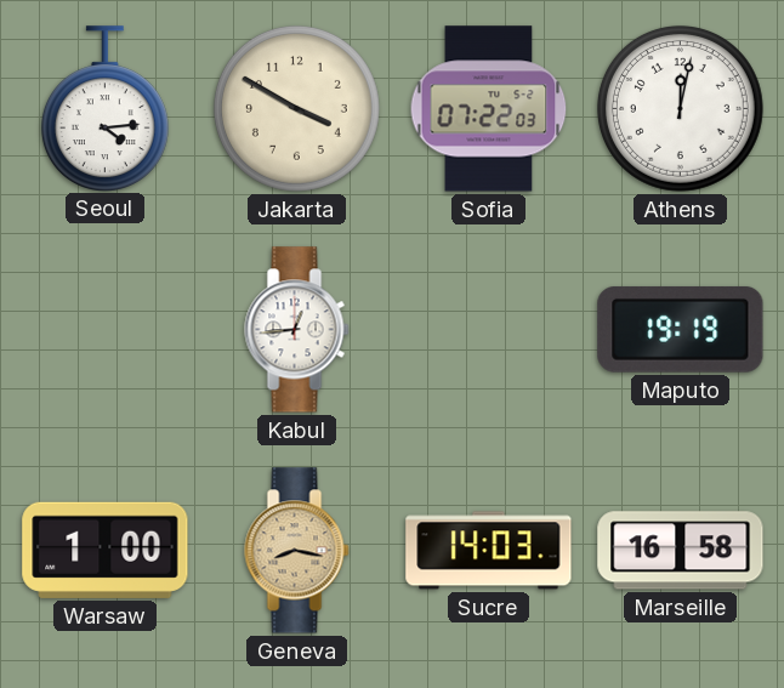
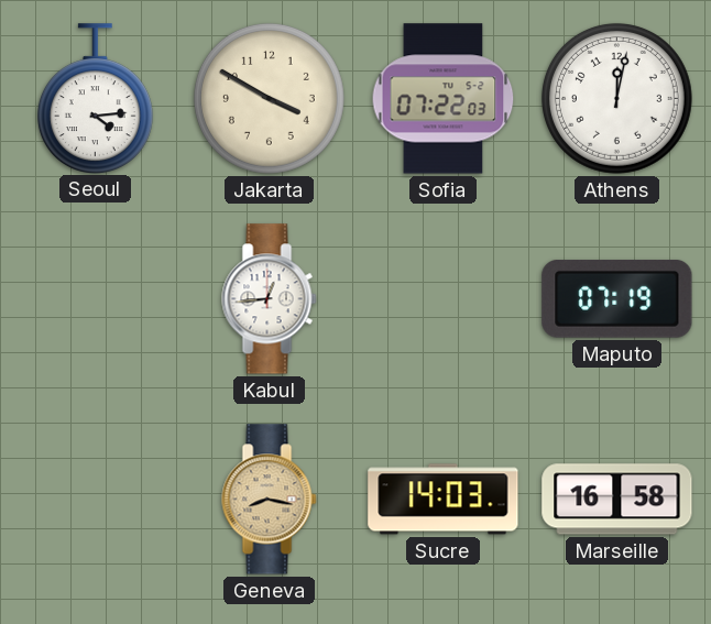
Maputo: 19:19 -> 07:19 (617, 298)
Warsaw: 1:00 -> none (106, 550)
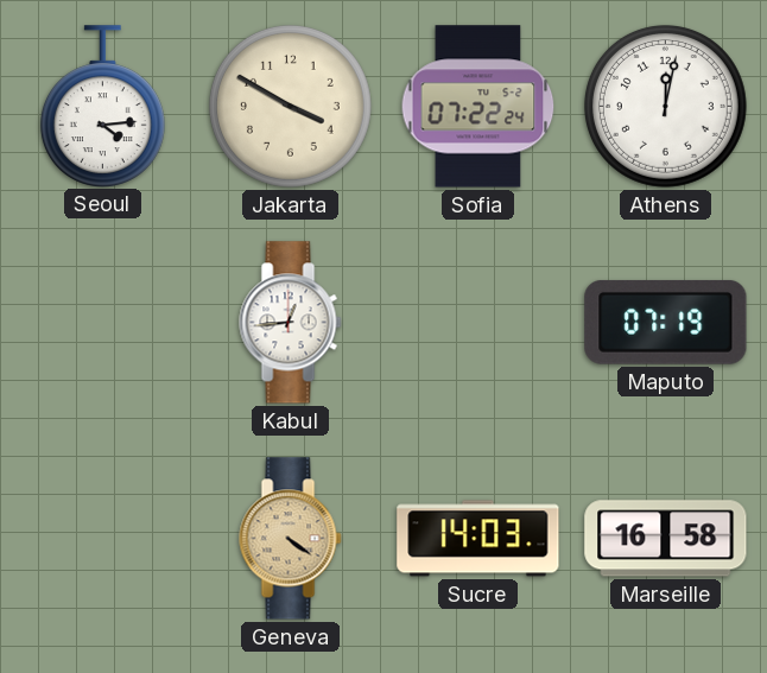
Sofia: 07:22:03 -> 07:22:24 (478, 107)
Geneva: 8:17 -> 4:21 (291, 539)
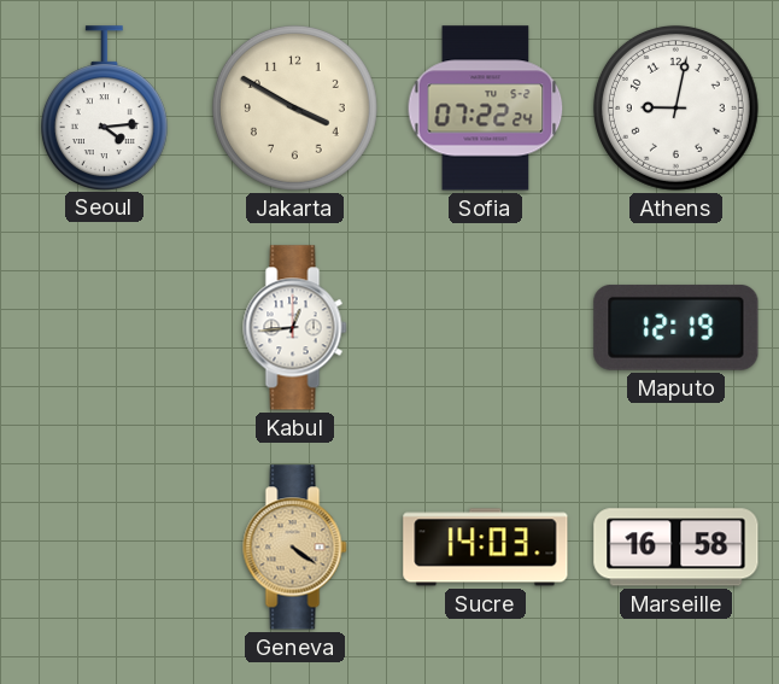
Athens: 12:02 -> 9:02 (675, 107)
Maputo: 07:19 -> 12:19 (676, 327)
